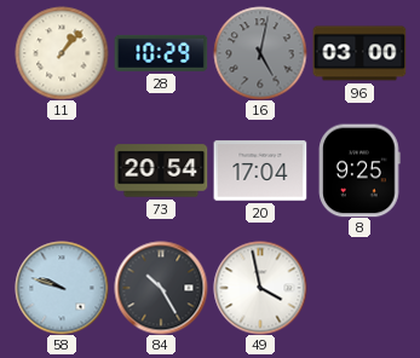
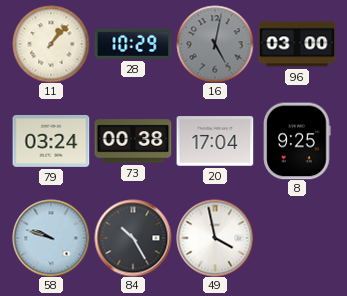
79: none -> 03:24 (51, 142)
73: 20:54 -> 00:38 (133, 141)
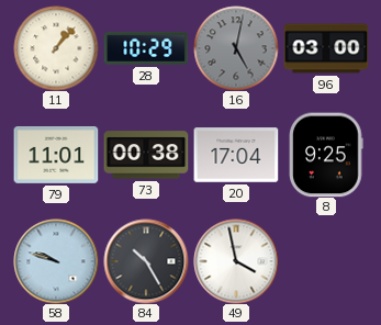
79: 03:24 -> 11:01 (56, 156)
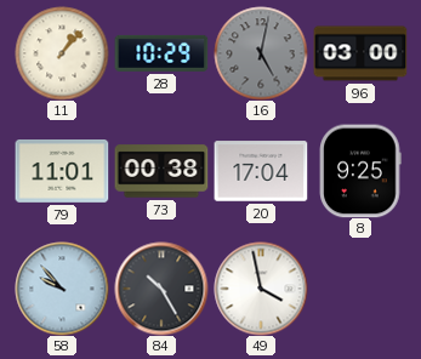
58: 9:48 -> 9:53 (62, 289)
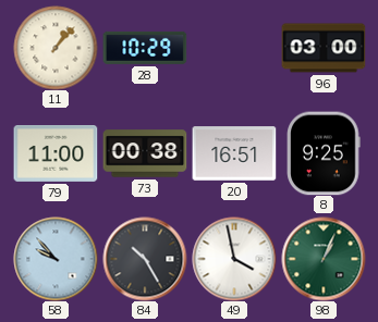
16: 5:02 -> none (261, 53)
79: 11:01 -> 11:00 (56, 154)
20: 17:04 -> 16:51 (234, 153)
98: none -> 1:04 (324, 259)
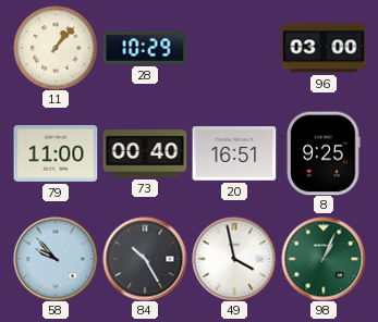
73: 00:38 -> 00:40 (145, 153)
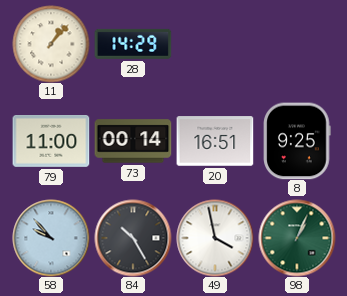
28: 10:29 -> 14:29 (133, 44)
96: 03:00 -> none (324, 48)
73: 00:40 -> 00:14 (133, 141)
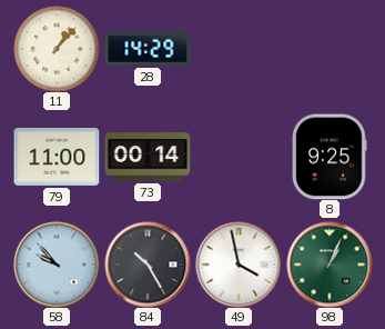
20: 16:51 -> none (215, 141)
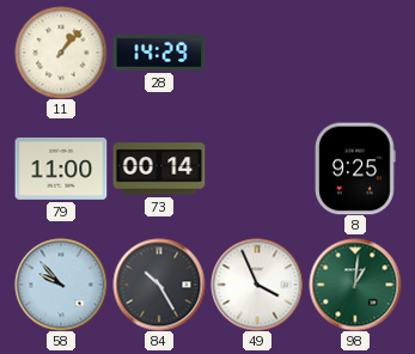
49: 3:58 -> 3:56 (257, 285)
98: 1:04 -> 1:01 (355, 285)
